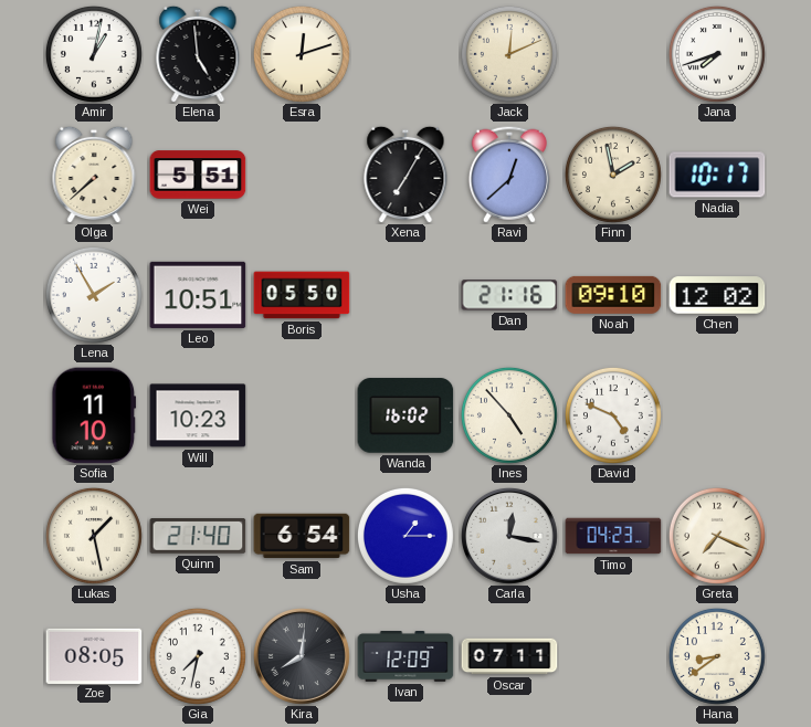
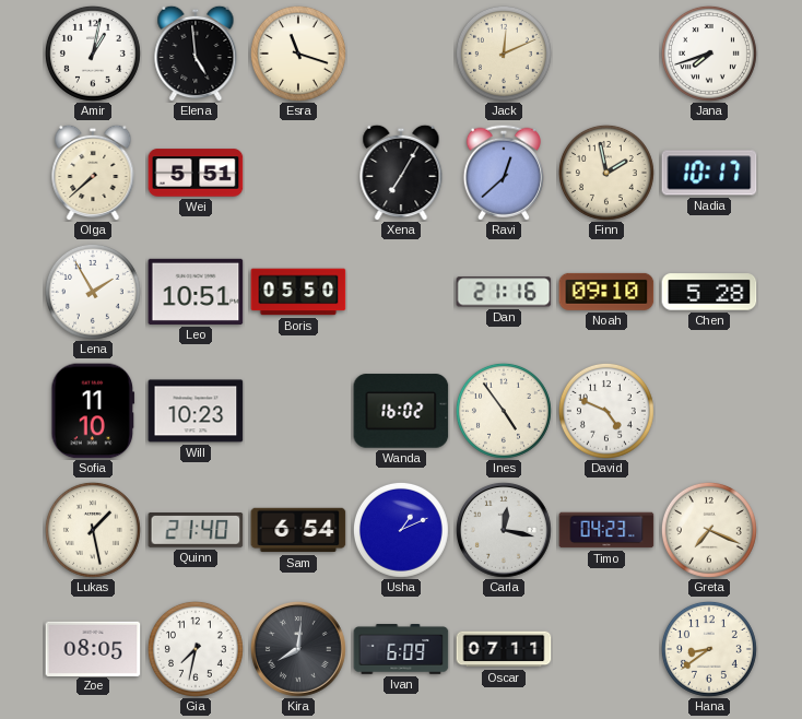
Esra: 12:12 -> 11:18 (298, 54)
Chen: 12:02 -> 5:28 (709, 292)
Ines: 4:53 -> 4:54 (504, 411)
Usha: 1:15 -> 1:11 (401, 530)
Ivan: 12:09 -> 6:09 (401, 649)
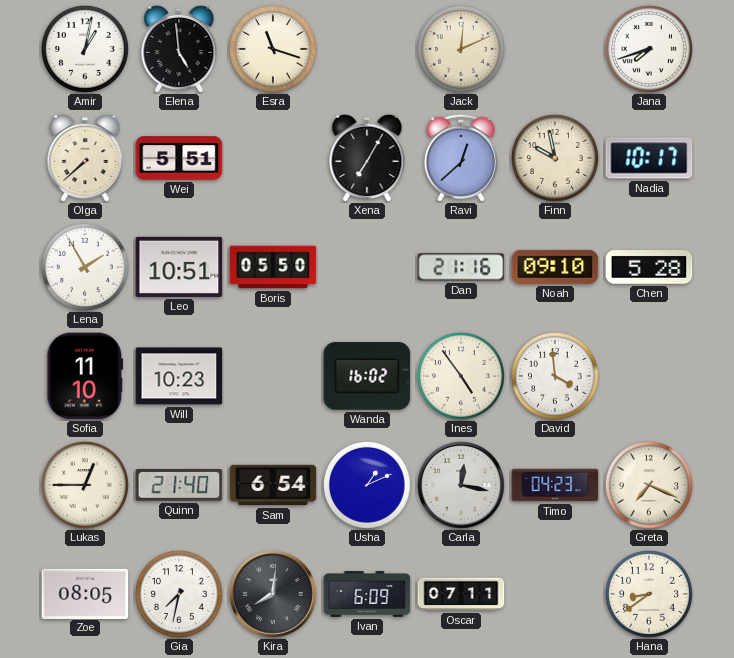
Finn: 1:58 -> 9:58 (555, 158)
David: 4:49 -> 3:59 (555, 376)
Lukas: 1:28 -> 12:45 (85, 485)
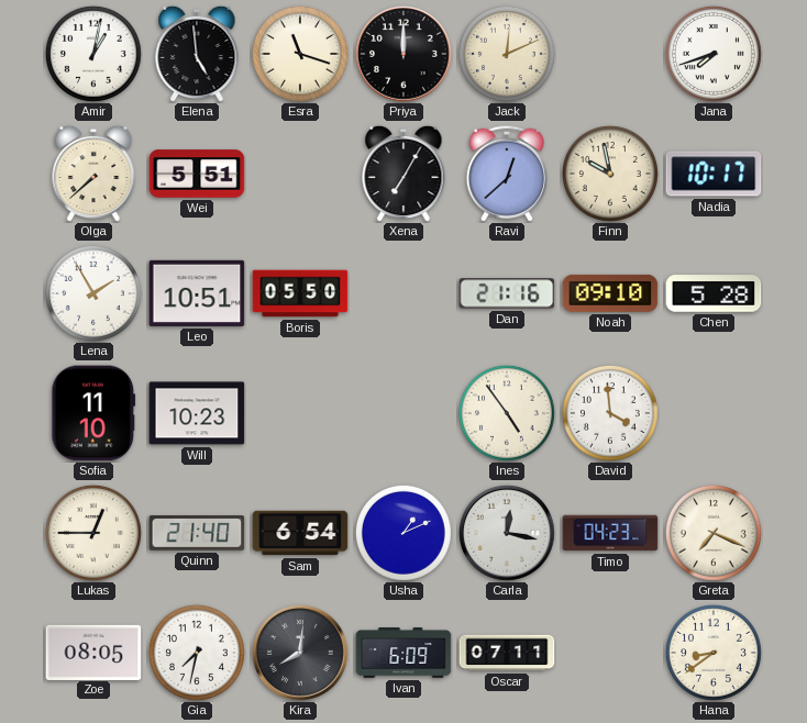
Priya: none -> 12:00 (403, 54)
Wanda: 16:02 -> none (367, 376)
